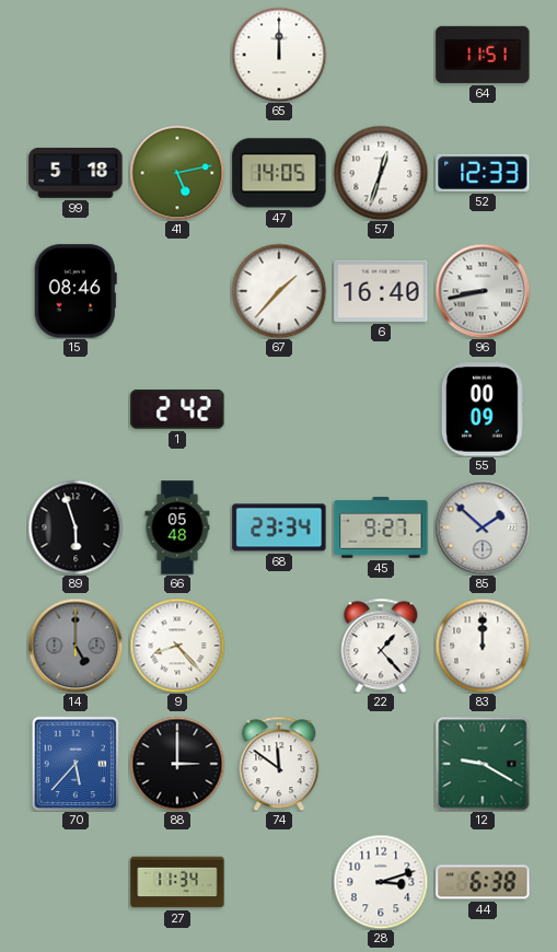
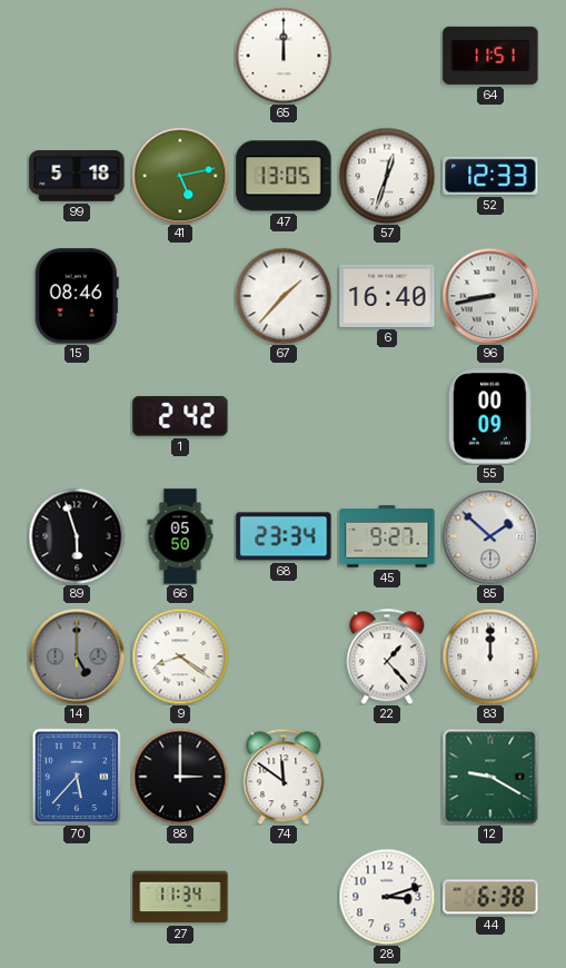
47: 14:05 -> 13:05 (284, 176)
66: 05:48 -> 05:50 (180, 536)
9: 8:23 -> 8:21 (180, 656)
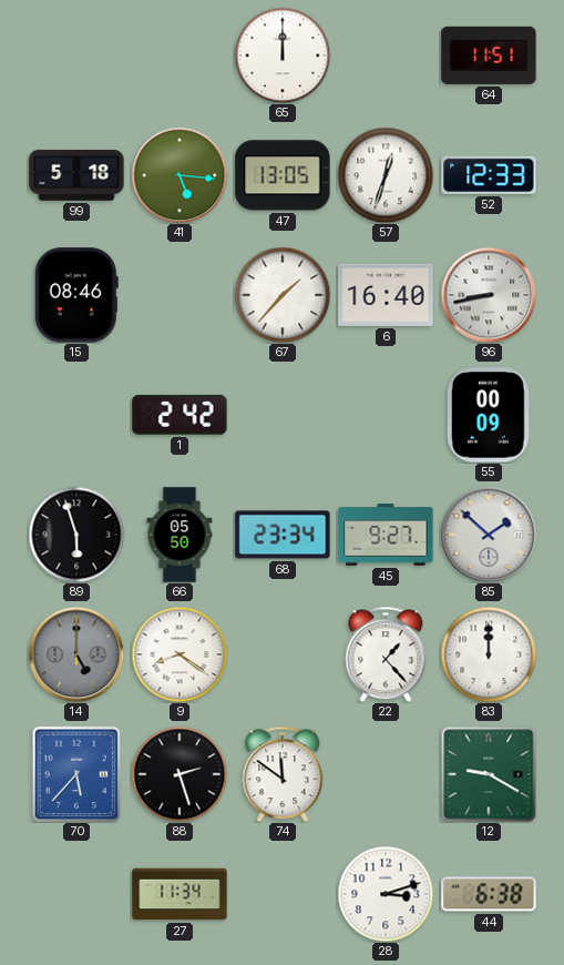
41: 5:13 -> 5:16 (180, 175)
88: 3:00 -> 2:27 (180, 774)
